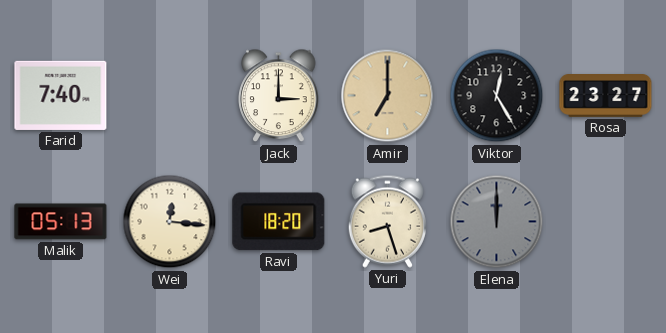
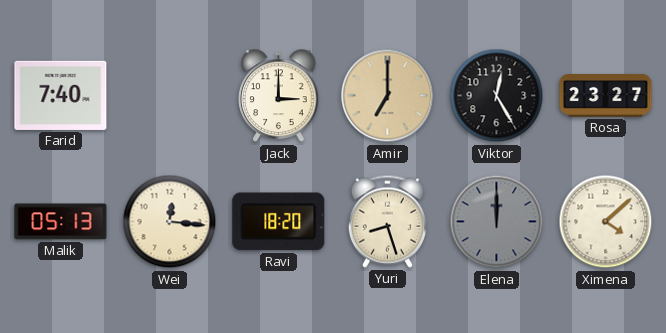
Ximena: none -> 4:08 (606, 222)
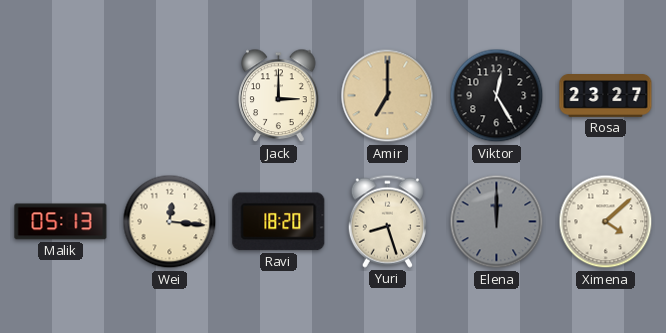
Farid: 7:40 -> none (61, 95)
